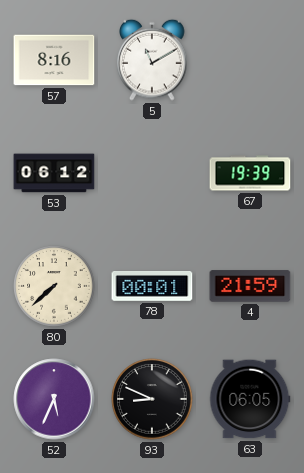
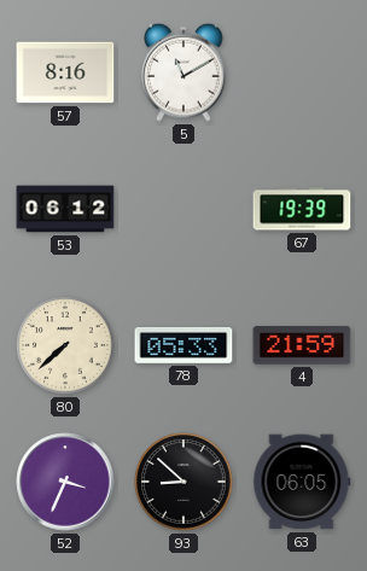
78: 00:01 -> 05:33 (183, 346)
52: 5:34 -> 3:34 (65, 482)
93: 8:49 -> 8:52 (183, 482)
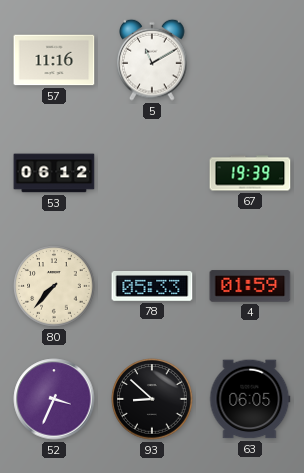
57: 8:16 -> 11:16 (54, 60)
80: 7:38 -> 7:37 (54, 286)
4: 21:59 -> 01:59 (250, 286)
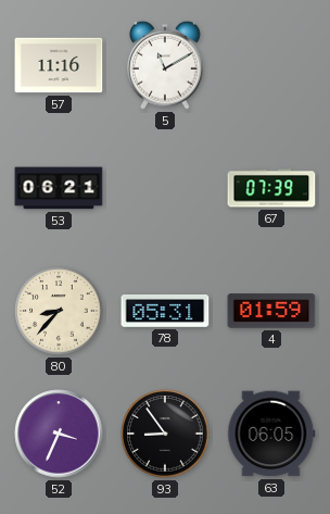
53: 06:12 -> 06:21 (59, 188)
67: 19:39 -> 07:39 (271, 188)
80: 7:37 -> 8:37 (59, 311)
78: 05:33 -> 05:31 (165, 312)
93: 8:52 -> 8:54 (165, 434)
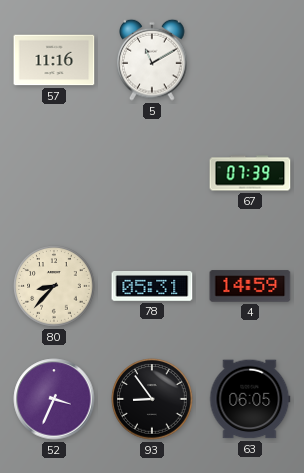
53: 06:21 -> none (59, 188)
4: 01:59 -> 14:59 (250, 286)
